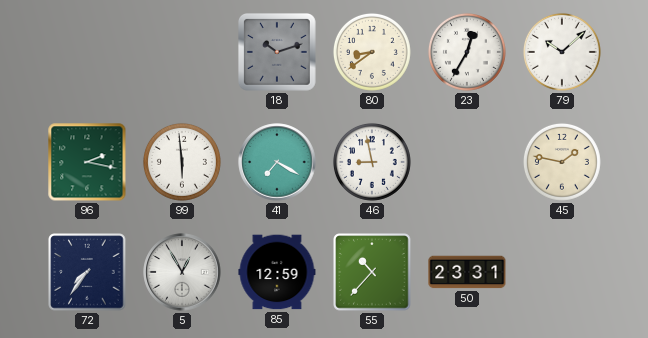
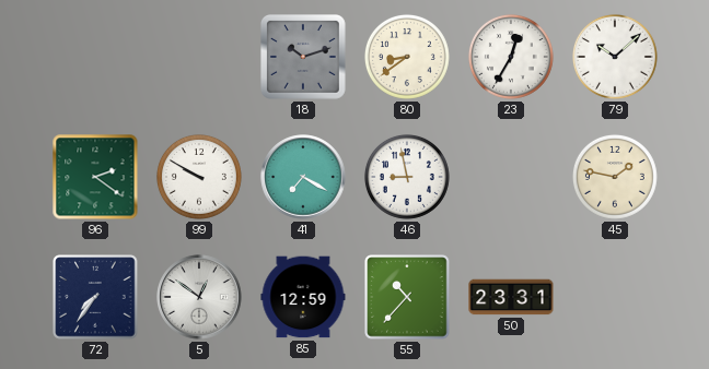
96: 2:17 -> 2:21 (95, 177)
99: 5:59 -> 9:50 (199, 177)
5: 12:55 -> 12:51 (199, 297)
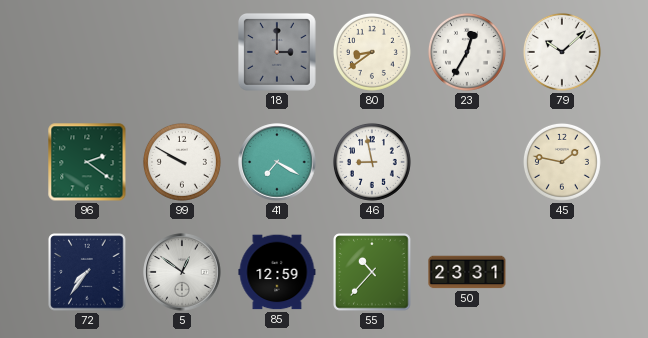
18: 10:12 -> 3:00 (278, 53)
